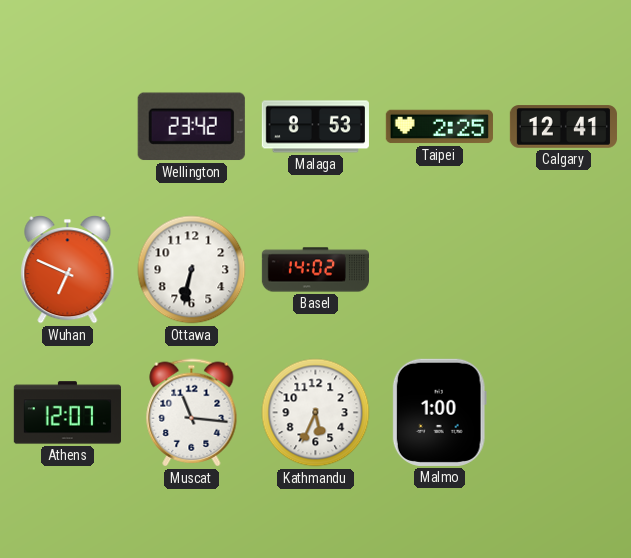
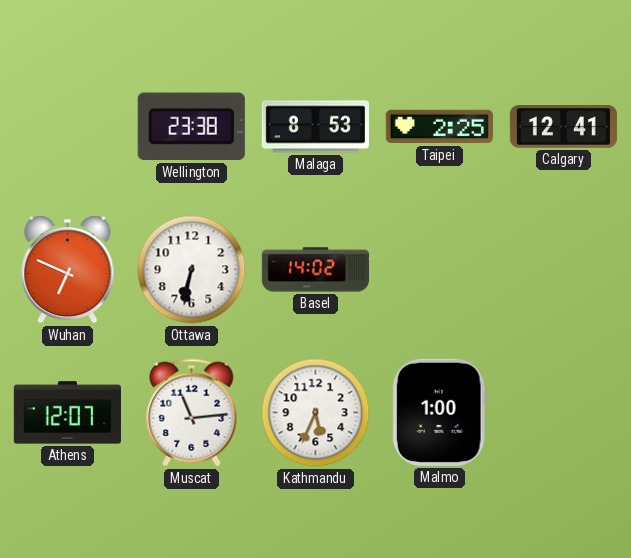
Wellington: 23:42 -> 23:38 (191, 127)
Muscat: 11:16 -> 11:14 (192, 413)
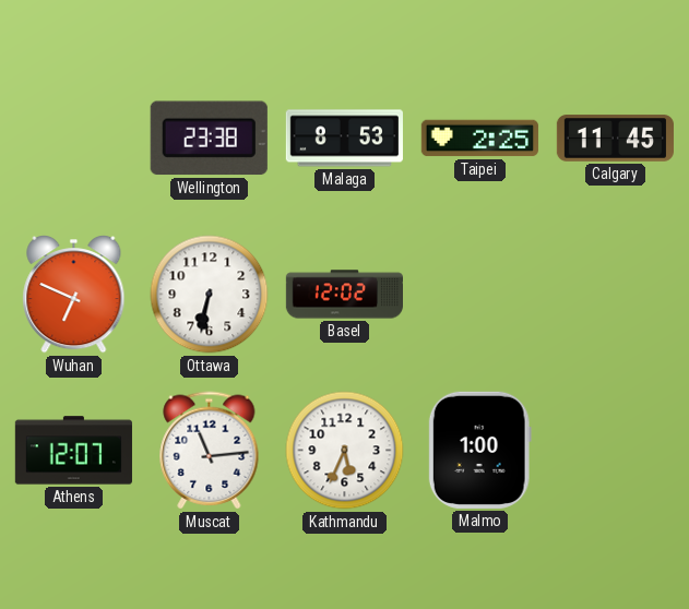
Calgary: 12:41 -> 11:45 (615, 139)
Basel: 14:02 -> 12:02 (344, 295)
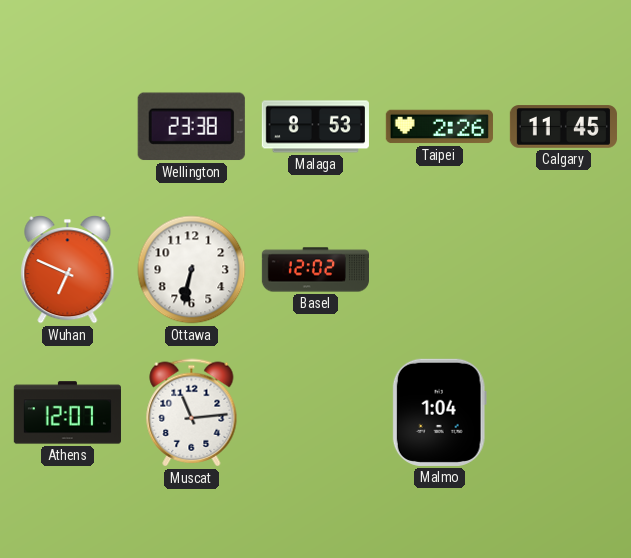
Taipei: 2:25 -> 2:26 (439, 127)
Kathmandu: 5:34 -> none (345, 451)
Malmo: 1:00 -> 1:04 (439, 412)
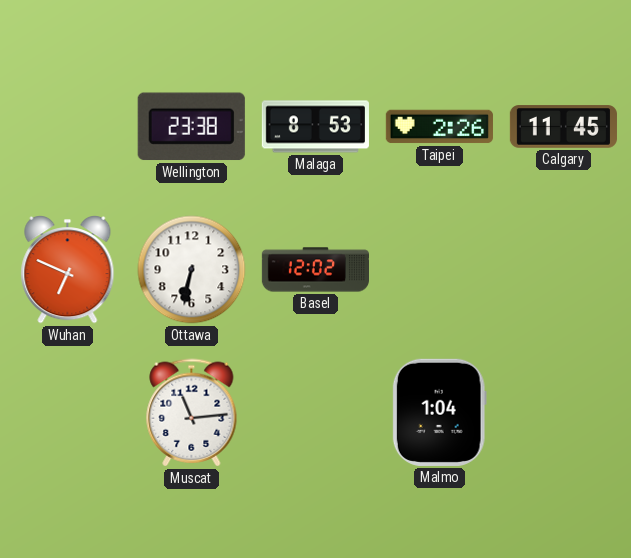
Athens: 12:07 -> none (67, 413)
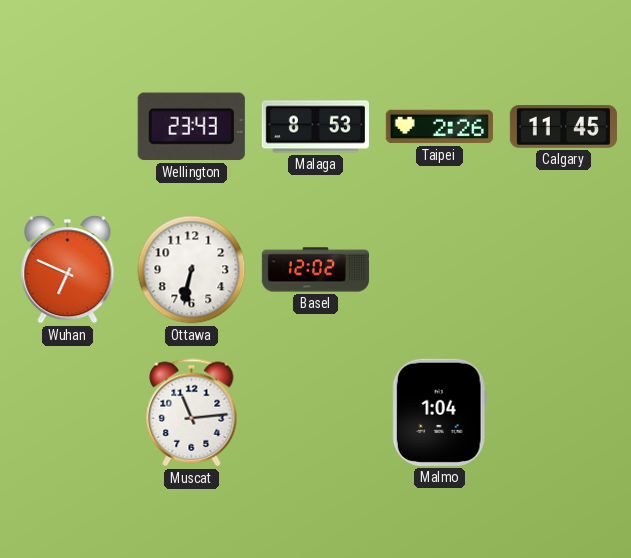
Wellington: 23:38 -> 23:43 (191, 127)
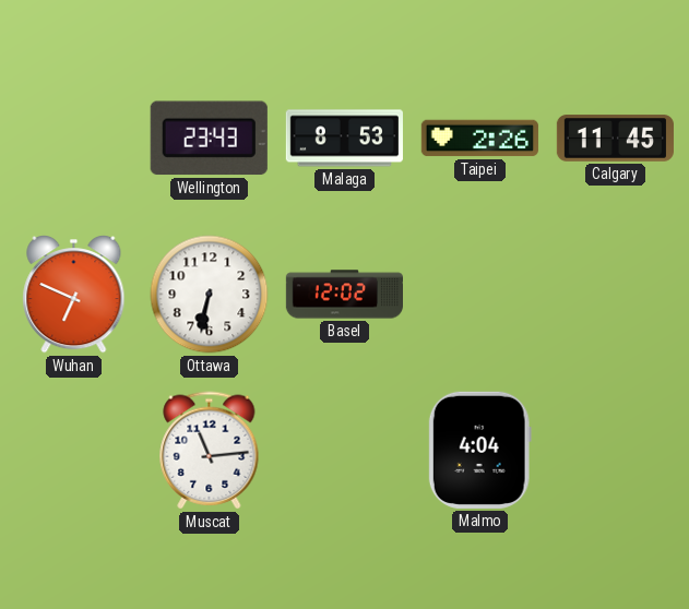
Malmo: 1:04 -> 4:04 (479, 450)
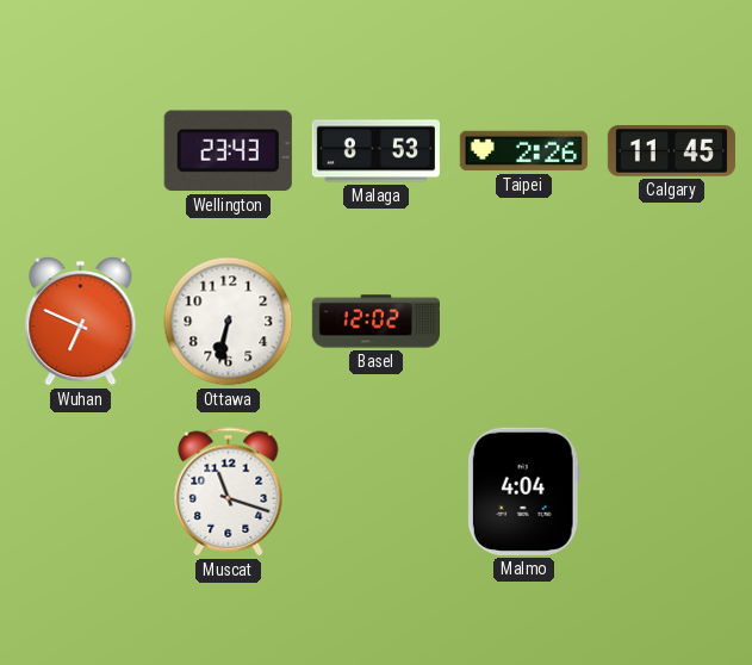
Muscat: 11:14 -> 11:18 (229, 492)
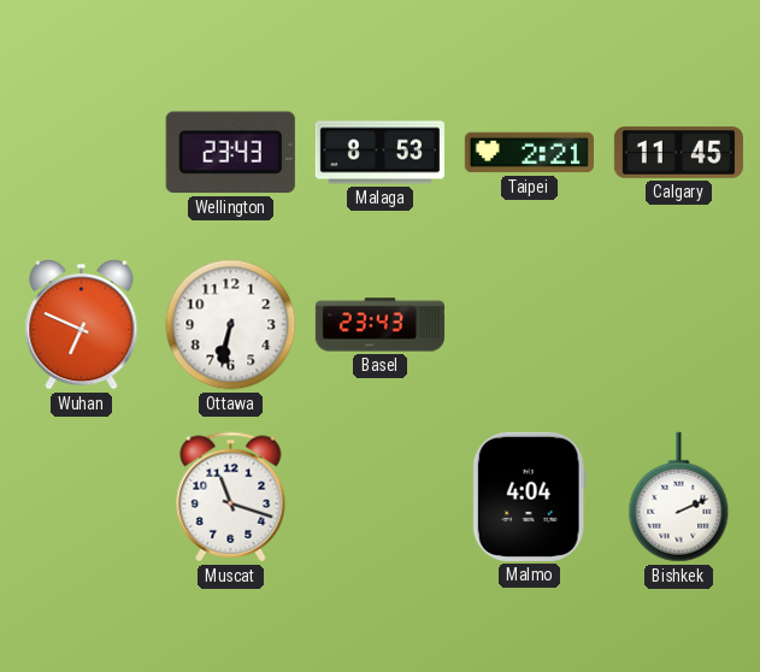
Taipei: 2:26 -> 2:21 (529, 153)
Basel: 12:02 -> 23:43 (379, 325)
Bishkek: none -> 2:11 (679, 497)
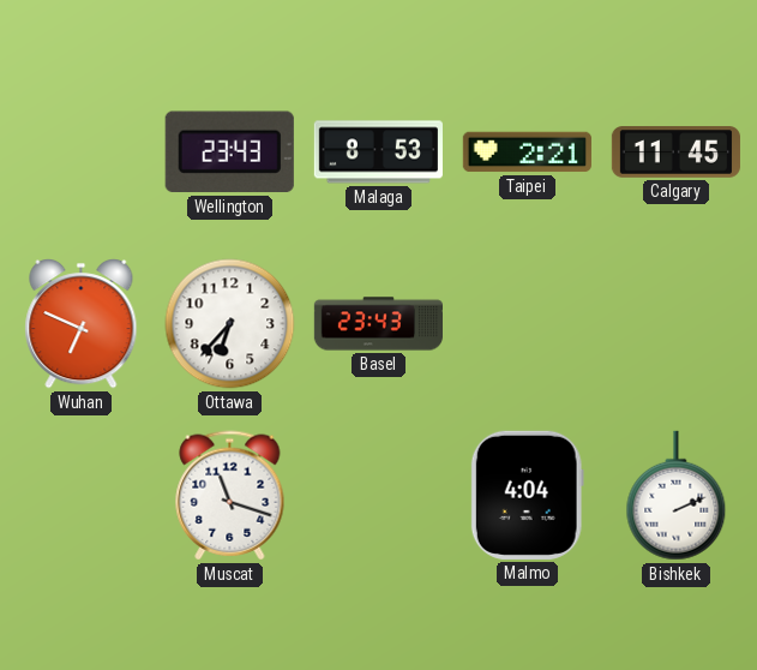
Ottawa: 6:32 -> 6:37 (230, 324)
